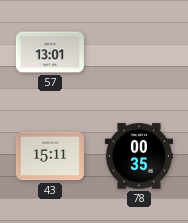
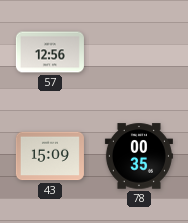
57: 13:01 -> 12:56 (50, 52)
43: 15:11 -> 15:09 (50, 156)
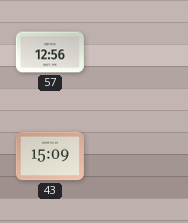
78: 00:35 -> none (139, 156)
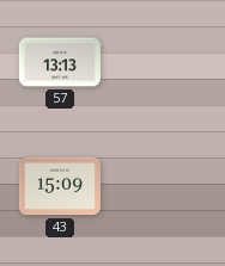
57: 12:56 -> 13:13 (60, 62)
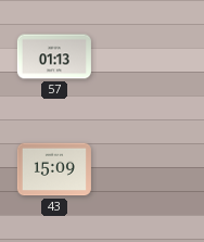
57: 13:13 -> 01:13 (54, 56)
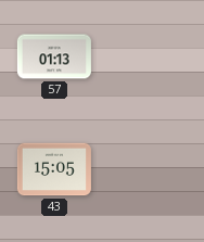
43: 15:09 -> 15:05 (54, 169)
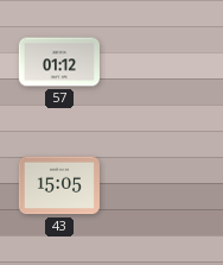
57: 01:13 -> 01:12 (59, 62)
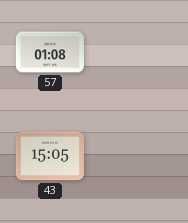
57: 01:12 -> 01:08 (50, 52)
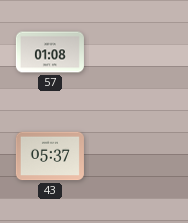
43: 15:05 -> 05:37 (50, 156)
